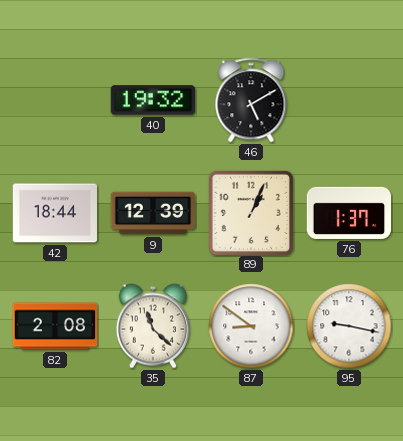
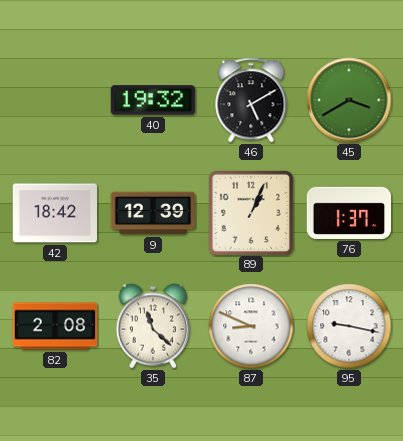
45: none -> 3:40 (349, 100)
42: 18:44 -> 18:42 (55, 213)
87: 8:51 -> 8:49 (251, 326)
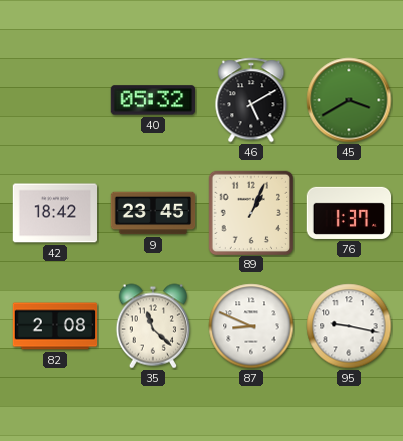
40: 19:32 -> 05:32 (152, 100)
9: 12:39 -> 23:45 (153, 213)
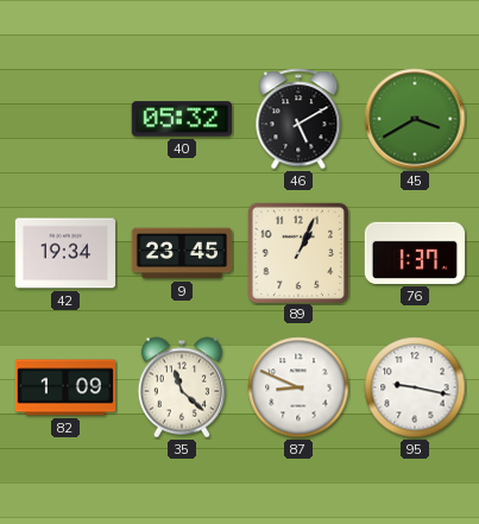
42: 18:42 -> 19:34 (65, 253)
82: 2:08 -> 1:09 (65, 387)
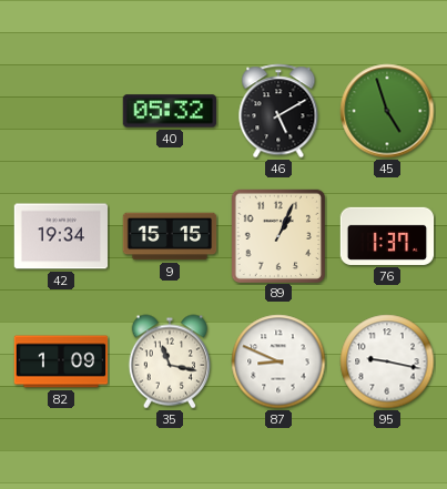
45: 3:40 -> 4:57 (387, 111)
9: 23:45 -> 15:15 (170, 236)
35: 11:22 -> 11:17 (169, 361)
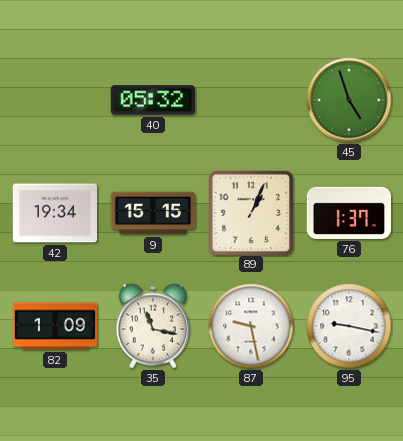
46: 5:10 -> none (278, 111)
87: 8:49 -> 9:28 (251, 326)
